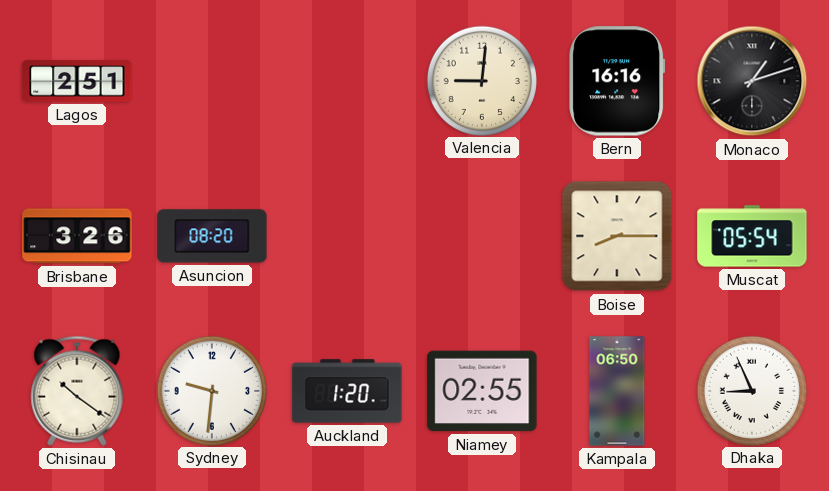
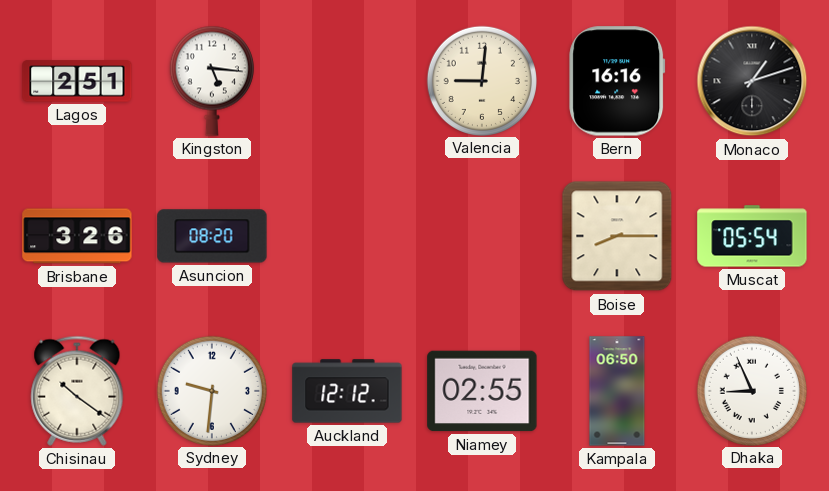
Kingston: none -> 5:16 (212, 81)
Auckland: 1:20 -> 12:12 (347, 391)
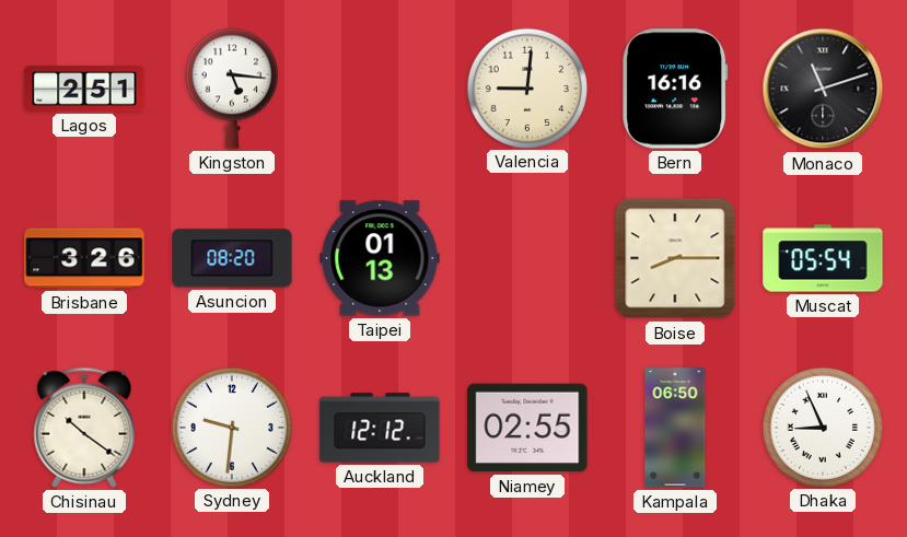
Monaco: 1:12 -> 11:12 (823, 89)
Taipei: none -> 01:13 (380, 258)
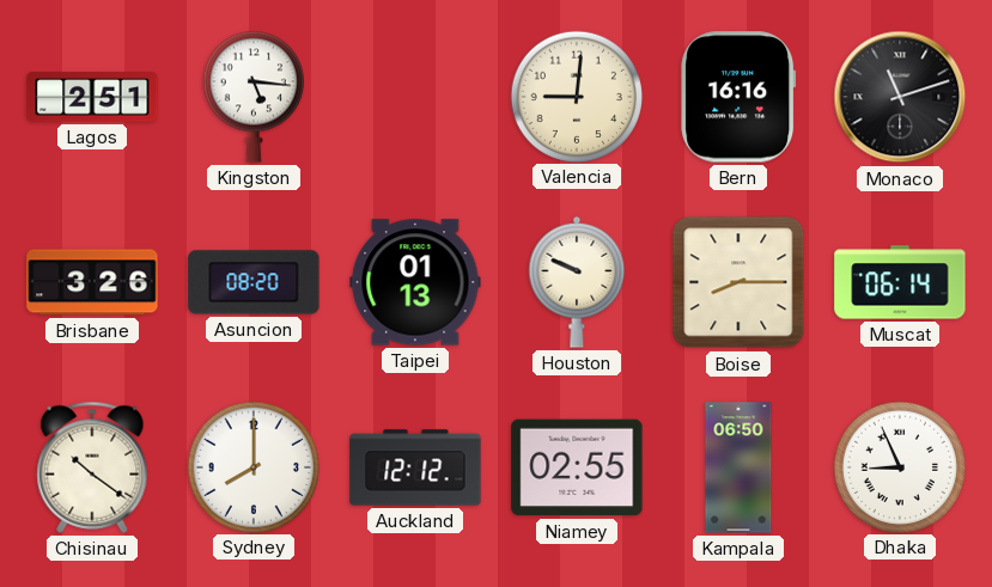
Houston: none -> 9:49 (577, 282)
Muscat: 05:54 -> 06:14 (900, 282)
Sydney: 9:31 -> 8:00 (252, 466)
